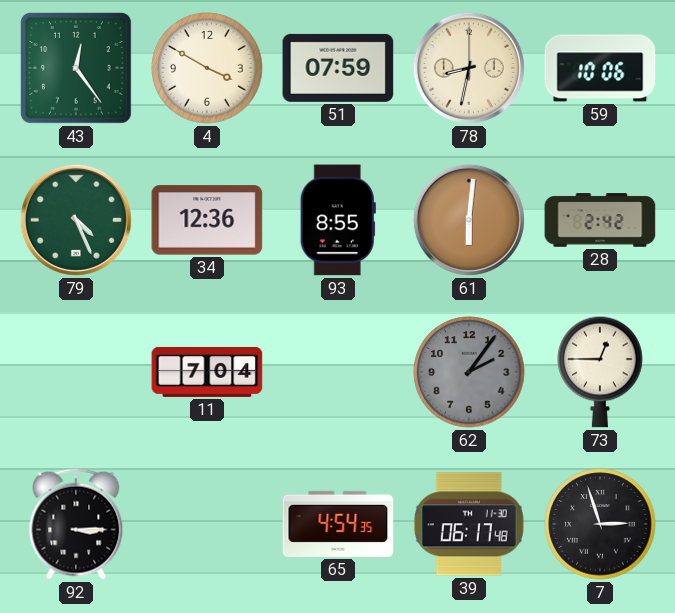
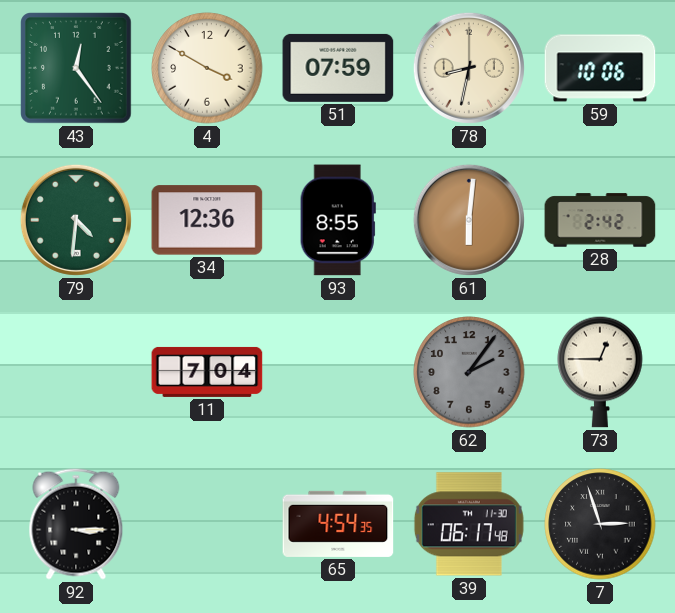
79: 4:26 -> 4:31 (76, 220)
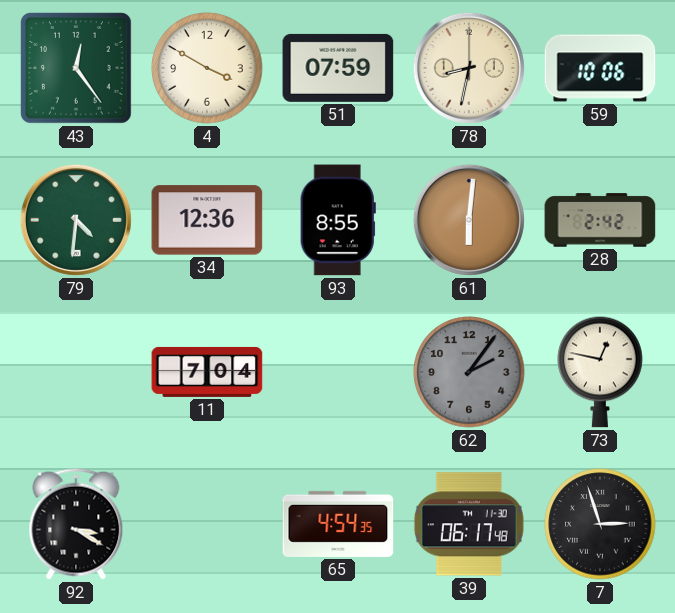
73: 12:45 -> 12:47 (600, 372)
92: 3:15 -> 3:20 (76, 524)
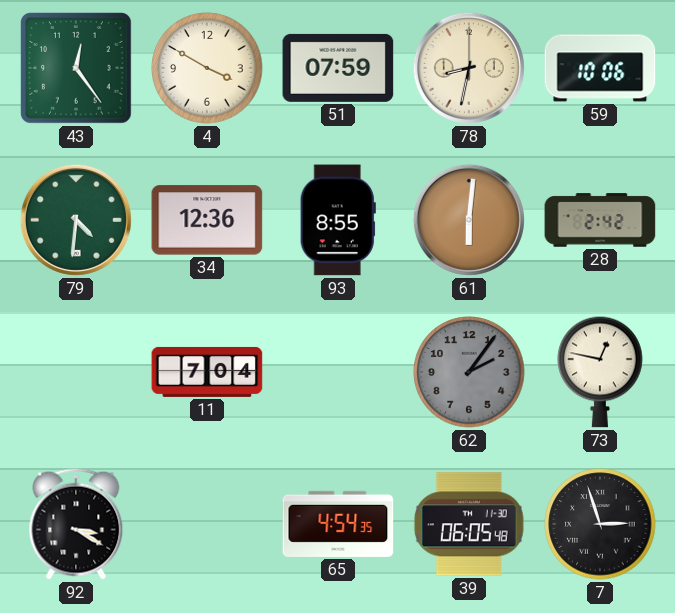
39: 06:17 -> 06:05 (469, 524)
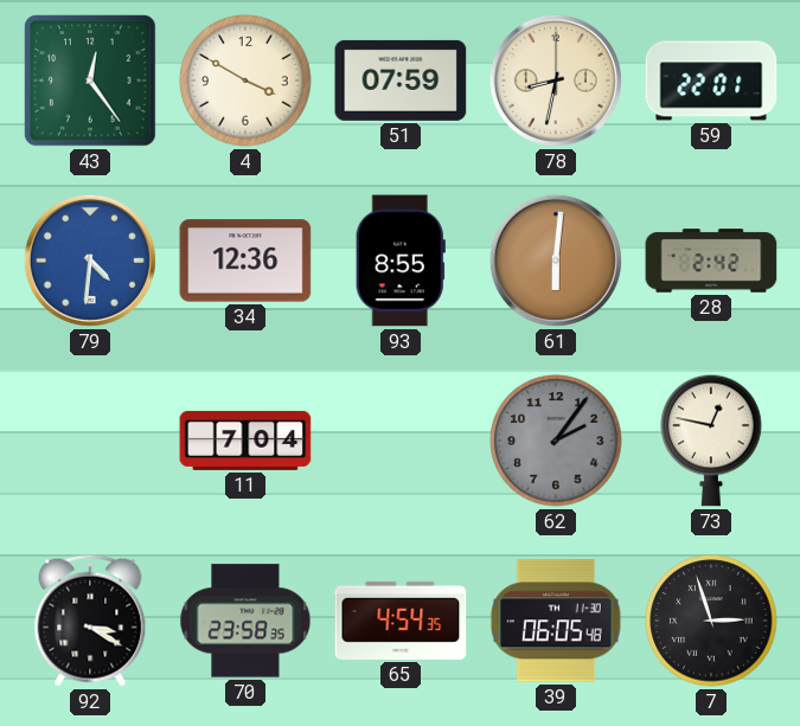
59: 10:06 -> 22:01 (711, 81)
79 dial: green -> blue (90, 261)
70: none -> 23:58 (245, 621)
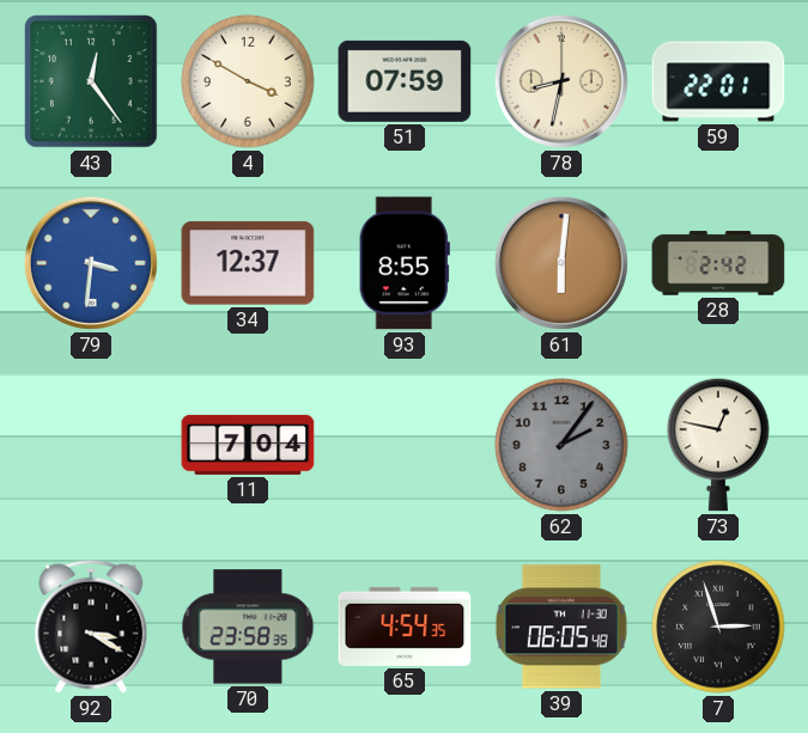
79: 4:31 -> 3:31 (91, 263)
34: 12:36 -> 12:37 (248, 263)
